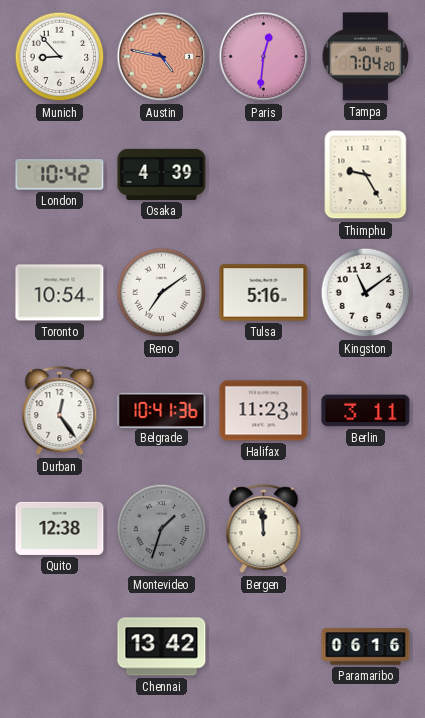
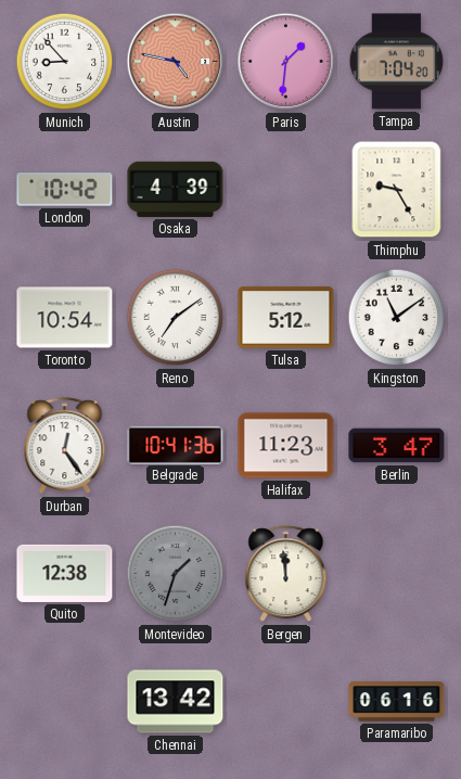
Paris: 12:31 -> 1:31 (286, 62)
Tulsa: 5:16 -> 5:12 (286, 318)
Berlin: 3:11 -> 3:47 (397, 446)
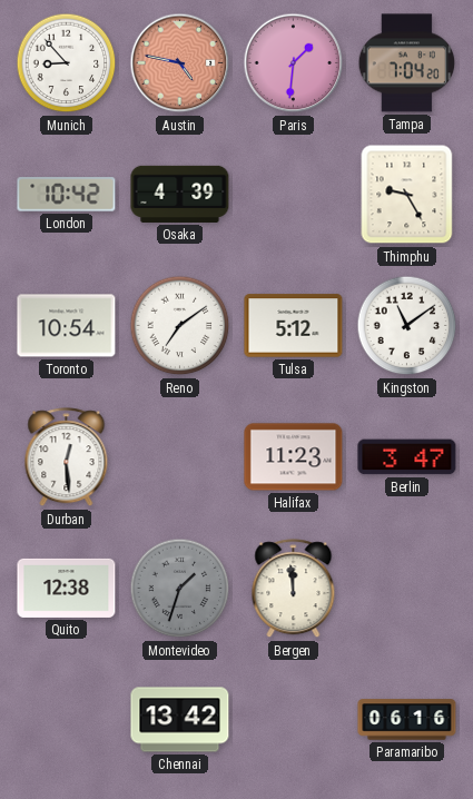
Durban: 12:24 -> 12:29 (67, 457)
Belgrade: 10:41 -> none (176, 445)
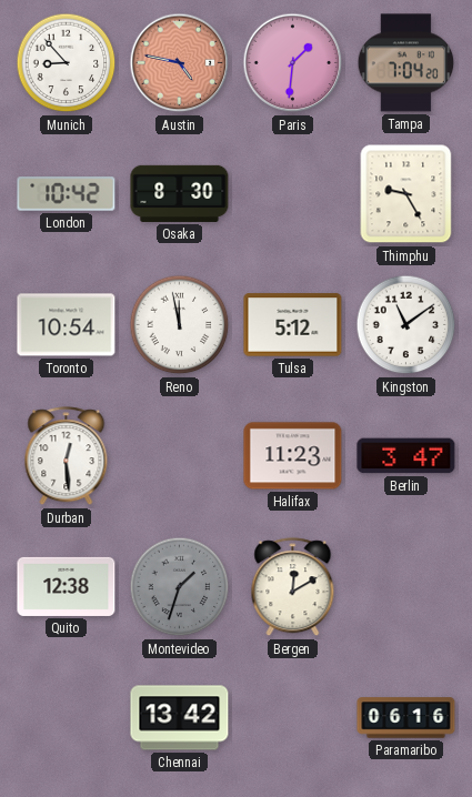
Osaka: 4:39 -> 8:30 (180, 193)
Reno: 7:09 -> 11:58 (180, 325)
Bergen: 11:59 -> 12:10 (293, 587)
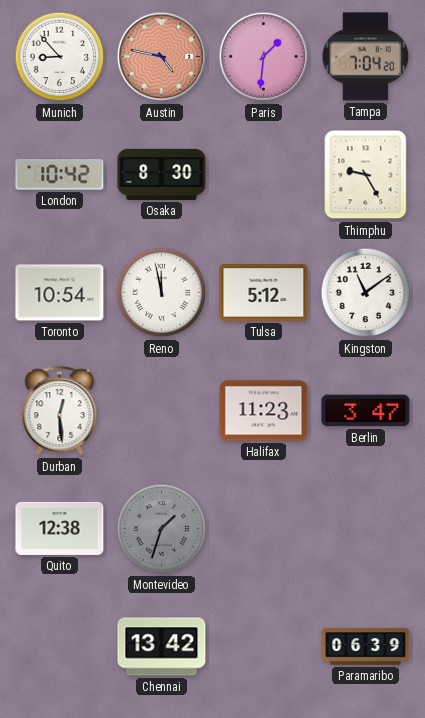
Bergen: 12:10 -> none (293, 587)
Paramaribo: 06:16 -> 06:39 (366, 647)
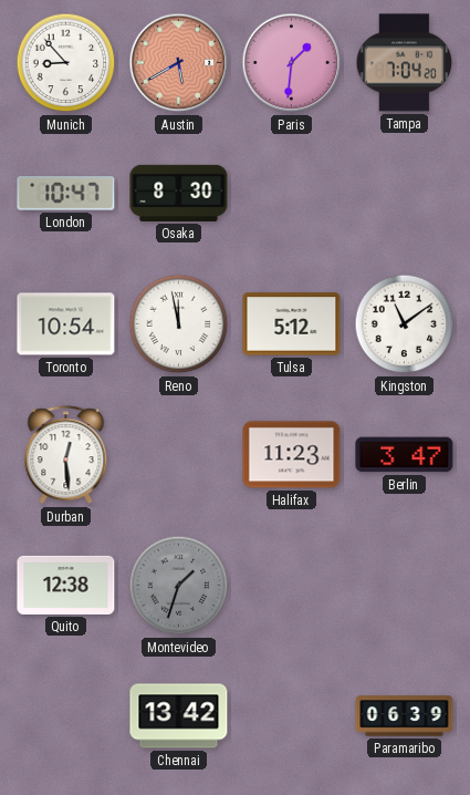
Austin: 4:47 -> 5:40 (179, 63)
London: 10:42 -> 10:47 (66, 194)
Thimphu: 9:25 -> none (366, 175)
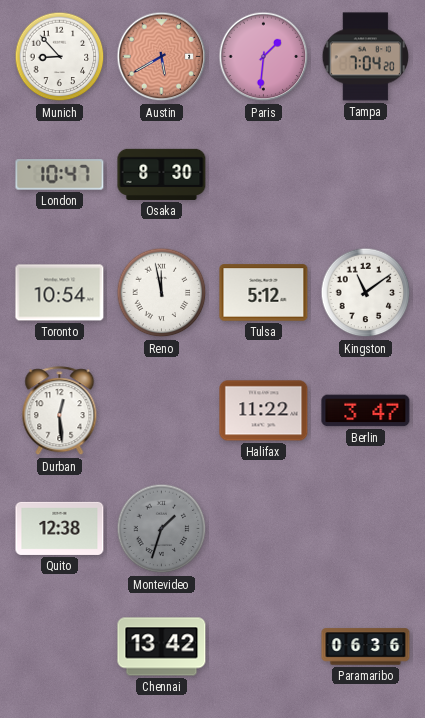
Halifax: 11:23 -> 11:22 (264, 411)
Paramaribo: 06:39 -> 06:36 (366, 647)
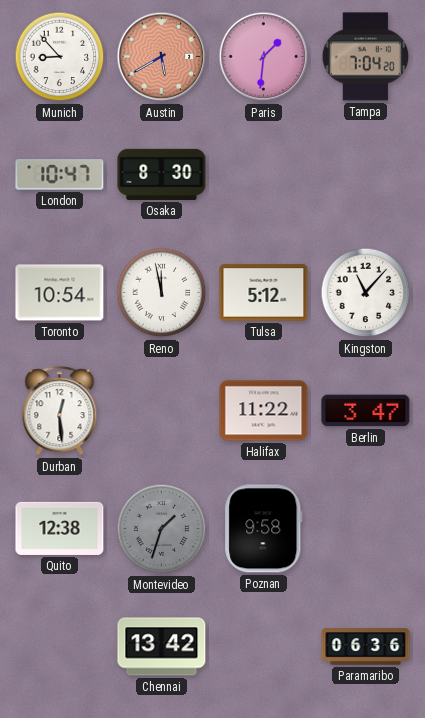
Kingston: 11:09 -> 11:07 (366, 293)
Poznan: none -> 9:58 (264, 529)
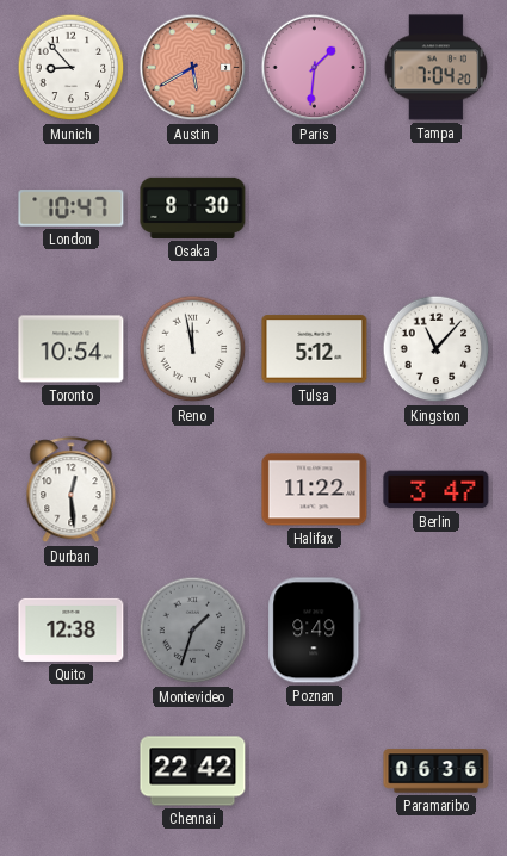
Poznan: 9:58 -> 9:49 (315, 631)
Chennai: 13:42 -> 22:42 (193, 771)
